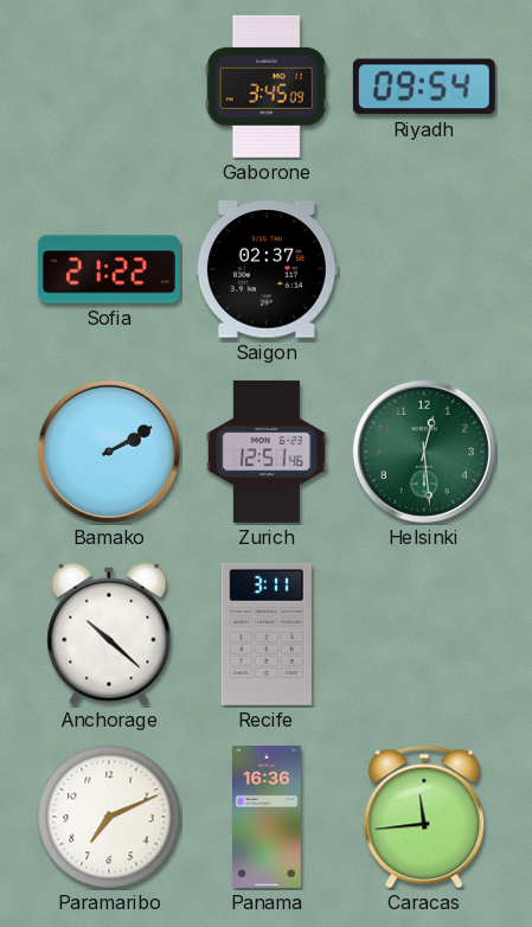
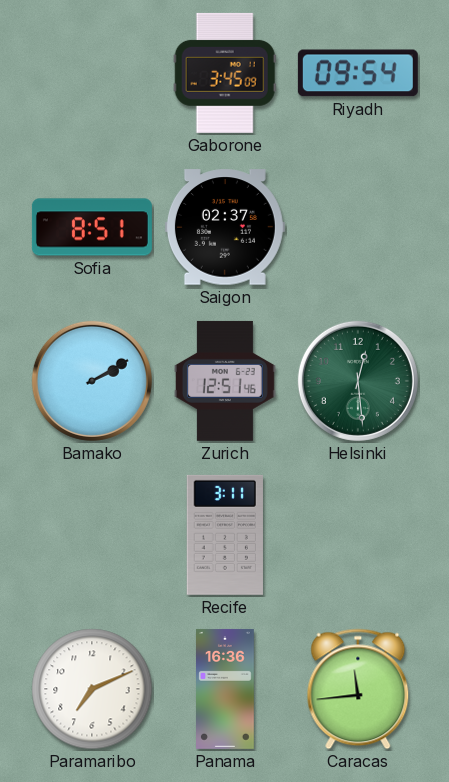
Sofia: 21:22 -> 8:51 (92, 227)
Anchorage: 10:22 -> none (109, 634)
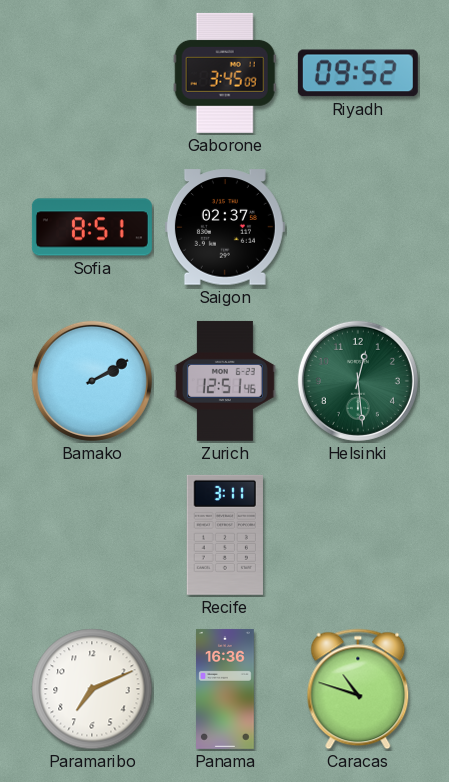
Riyadh: 09:54 -> 09:52 (358, 73)
Caracas: 11:44 -> 10:48 (358, 689)
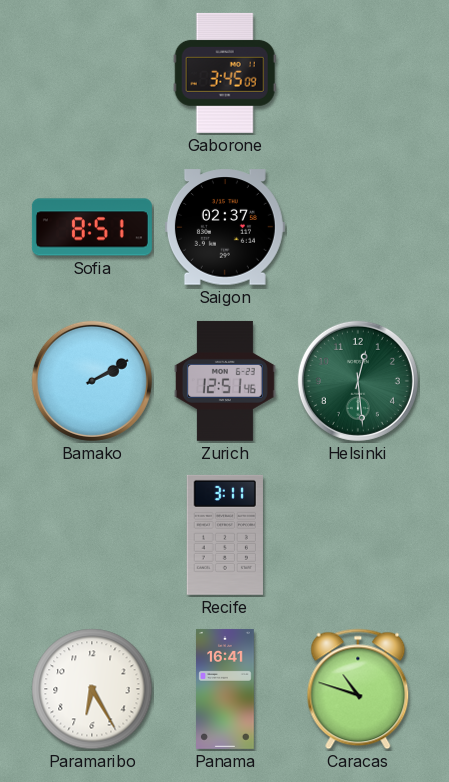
Riyadh: 09:52 -> none (358, 73)
Paramaribo: 7:11 -> 6:25 (92, 689)
Panama: 16:36 -> 16:41 (226, 689)
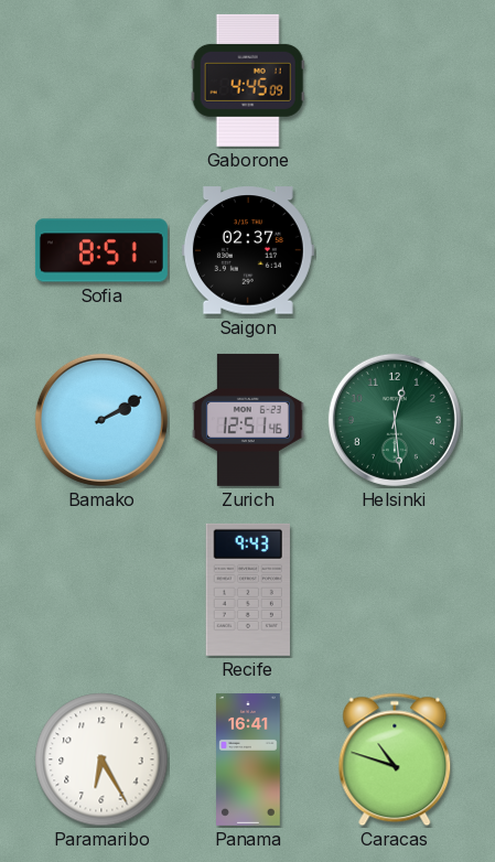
Gaborone: 3:45 -> 4:45 (248, 80)
Recife: 3:11 -> 9:43 (248, 590)
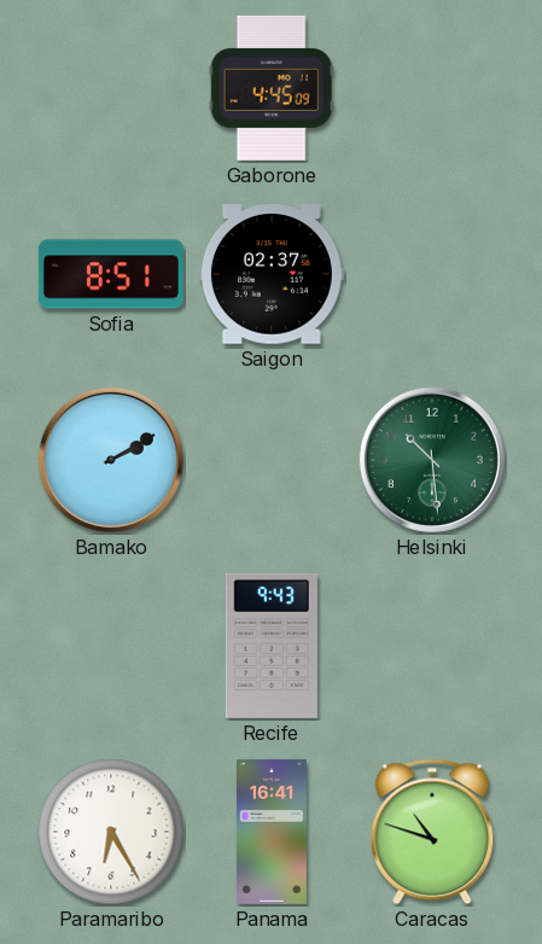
Zurich: 12:51 -> none (248, 420)
Helsinki: 12:29 -> 10:29 (432, 460)
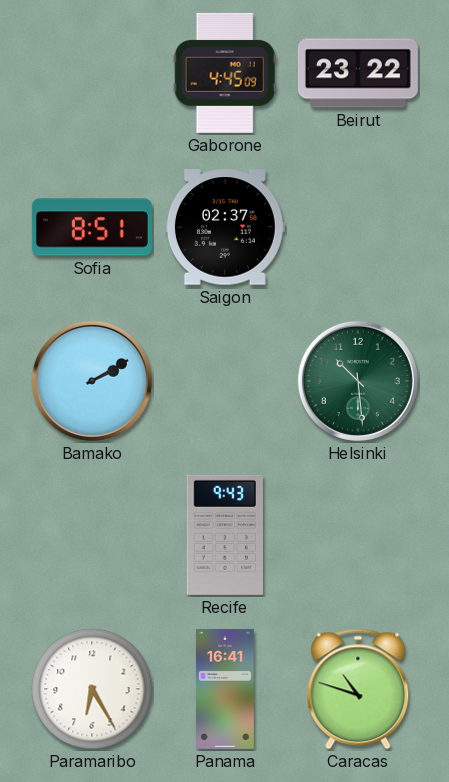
Beirut: none -> 23:22 (358, 73)
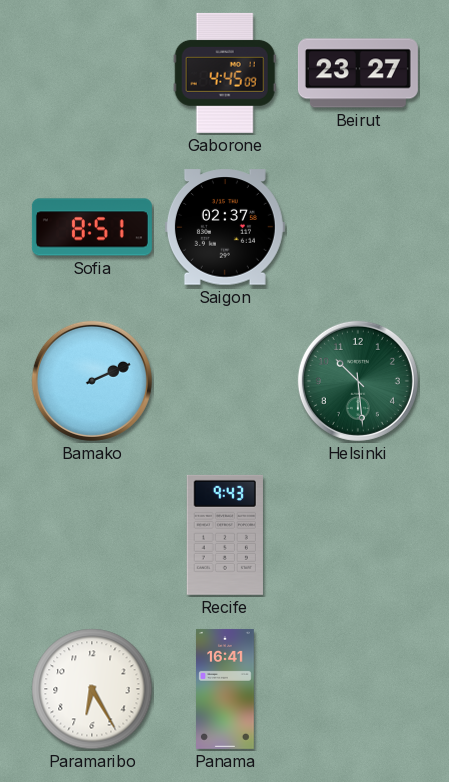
Beirut: 23:22 -> 23:27 (358, 73)
Bamako: 2:10 -> 2:11 (92, 381)
Caracas: 10:48 -> none (358, 689)
